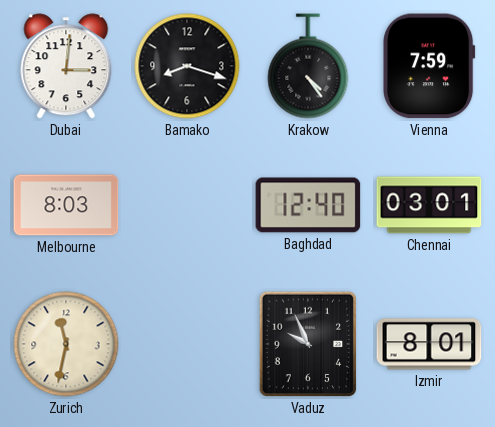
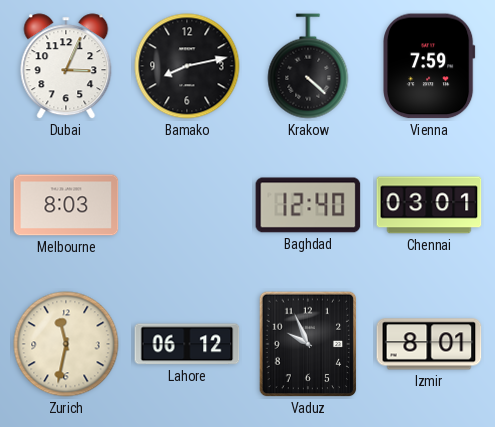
Dubai: 3:01 -> 3:04 (66, 66)
Bamako: 8:18 -> 8:13 (187, 66)
Krakow: 4:24 -> 4:22 (308, 66)
Lahore: none -> 06:12 (187, 344)
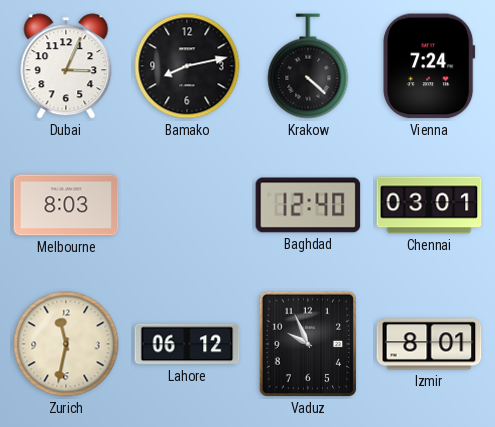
Vienna: 7:59 -> 7:24 (429, 66)
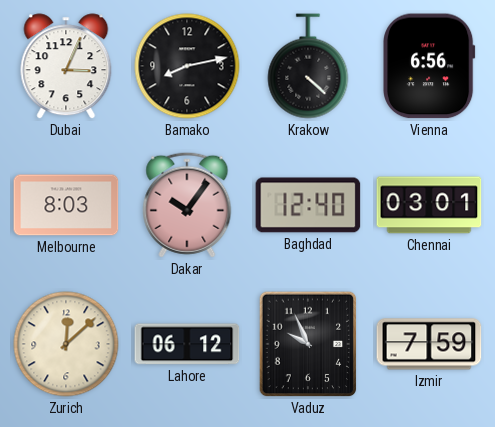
Vienna: 7:24 -> 6:56 (429, 66)
Dakar: none -> 10:06 (187, 205)
Zurich: 11:32 -> 12:08 (66, 344)
Izmir: 8:01 -> 7:59 (429, 344)
